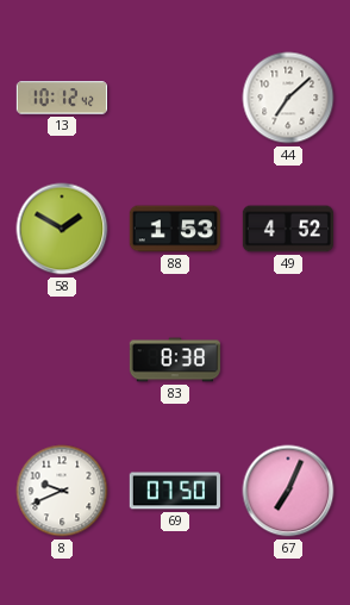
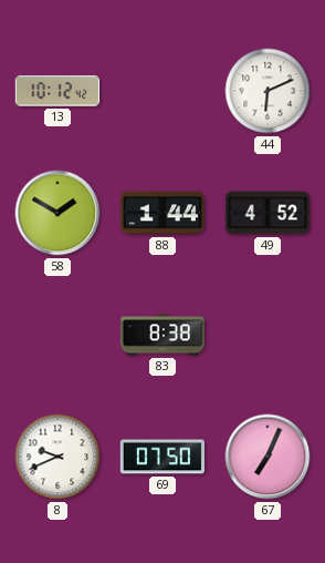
44: 7:08 -> 6:11 (268, 91)
88: 1:53 -> 1:44 (161, 213)
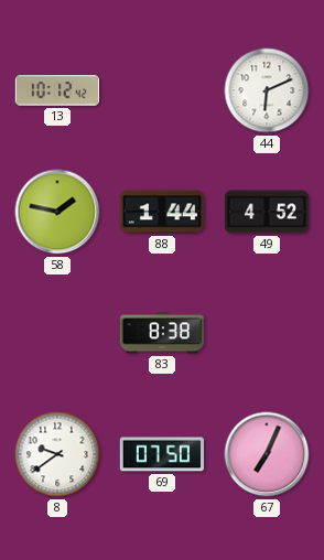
58: 1:50 -> 1:47 (57, 212)
8: 9:41 -> 9:39 (57, 454)
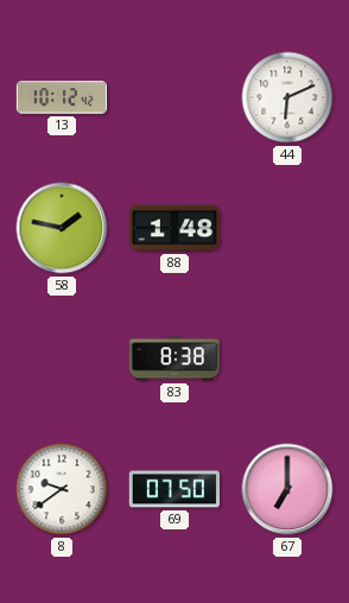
88: 1:44 -> 1:48 (173, 228)
49: 4:52 -> none (266, 212)
67: 7:04 -> 7:00 (287, 489)
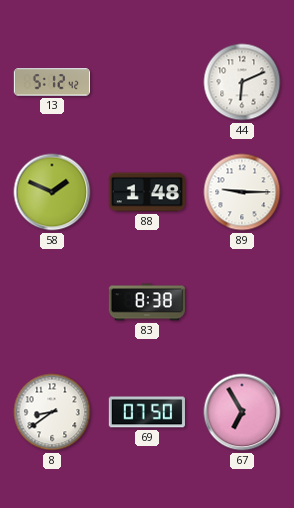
13: 10:12 -> 5:12 (51, 82)
58: 1:47 -> 1:49 (52, 192)
89: none -> 9:15 (242, 192)
8: 9:39 -> 8:39 (52, 412)
67: 7:00 -> 6:55 (242, 412)
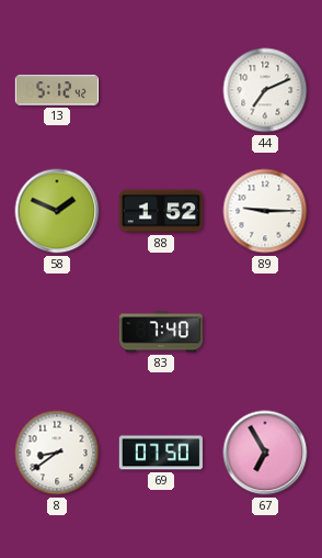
44: 6:11 -> 7:11 (265, 90)
88: 1:48 -> 1:52 (160, 211)
83: 8:38 -> 7:40 (160, 332)
